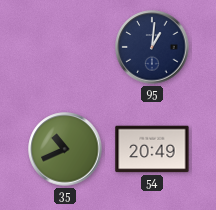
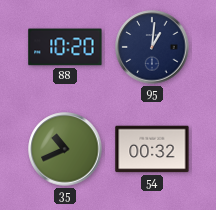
88: none -> 10:20 (65, 47)
54: 20:49 -> 00:32 (152, 149)
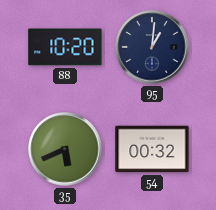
35: 10:41 -> 5:41 (65, 149)
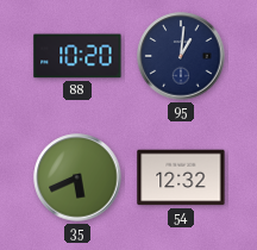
54: 00:32 -> 12:32 (181, 177)
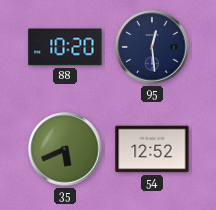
95: 1:01 -> 12:29 (152, 47)
54: 12:32 -> 12:52 (152, 149)
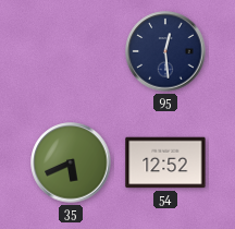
88: 10:20 -> none (65, 47)
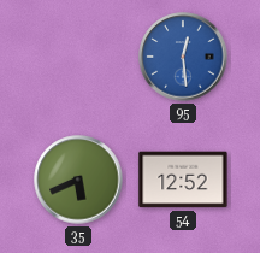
95 dial: navy -> blue (183, 57)
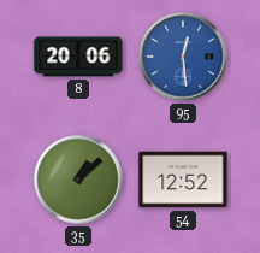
8: none -> 20:06 (78, 57)
35: 5:41 -> 1:08 (78, 180)
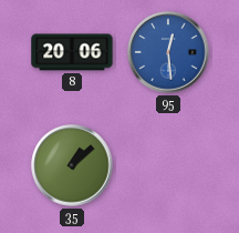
54: 12:52 -> none (183, 180)
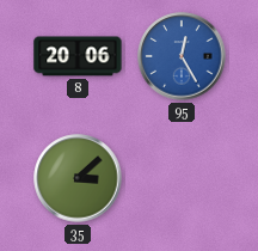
95: 12:29 -> 12:25 (182, 56)
35: 1:08 -> 3:08 (78, 178)
